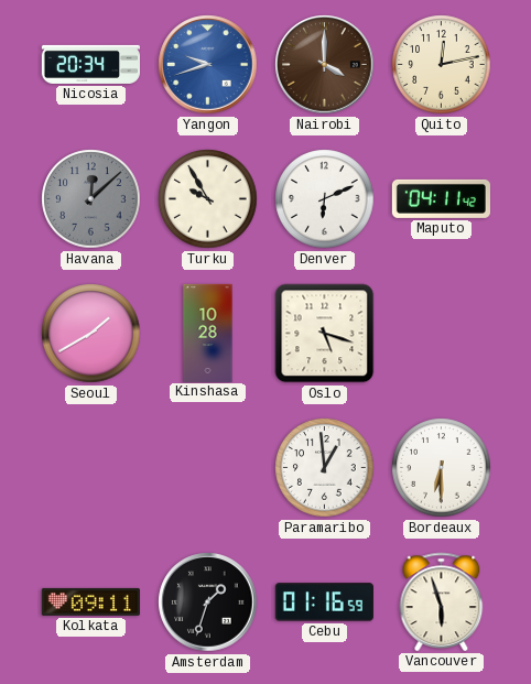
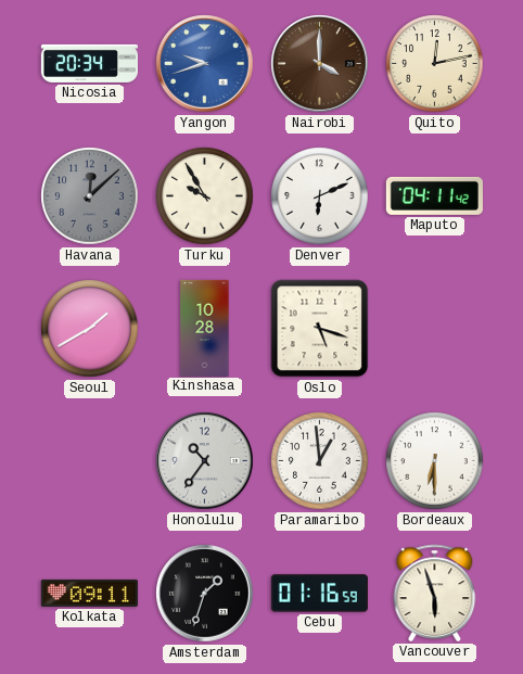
Honolulu: none -> 10:36 (205, 461)
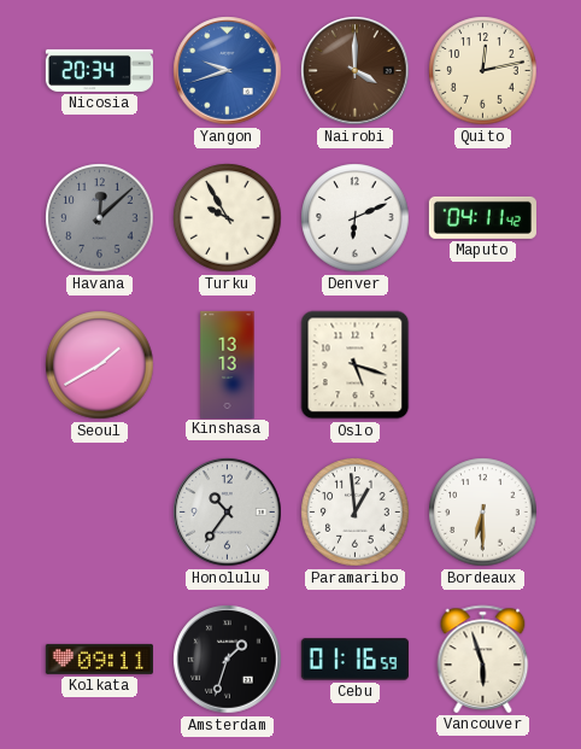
Kinshasa: 10:28 -> 13:13 (228, 364)
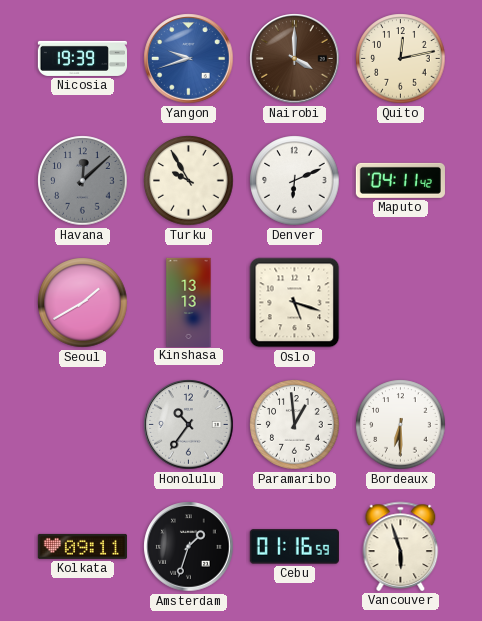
Nicosia: 20:34 -> 19:39 (82, 58)
